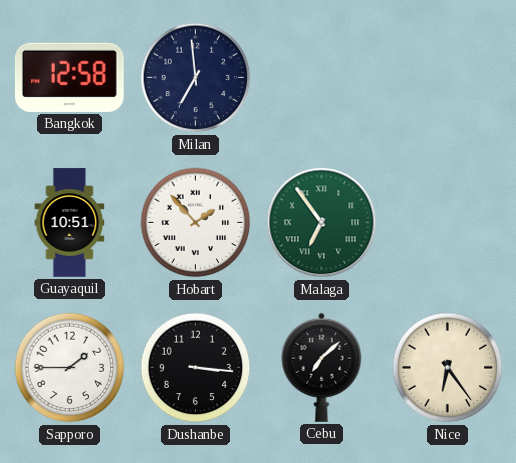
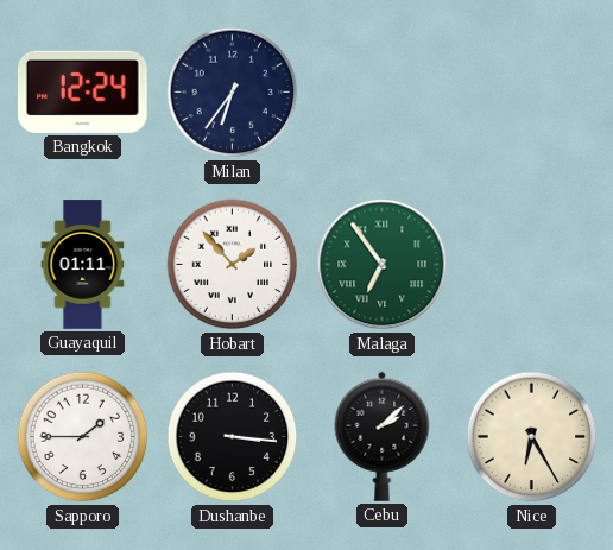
Bangkok: 12:58 -> 12:24 (82, 91)
Milan: 6:59 -> 6:36 (233, 93)
Guayaquil: 10:51 -> 01:11 (83, 265)
Cebu: 7:08 -> 2:08 (383, 436)
Nice: 6:24 -> 6:25 (532, 437)
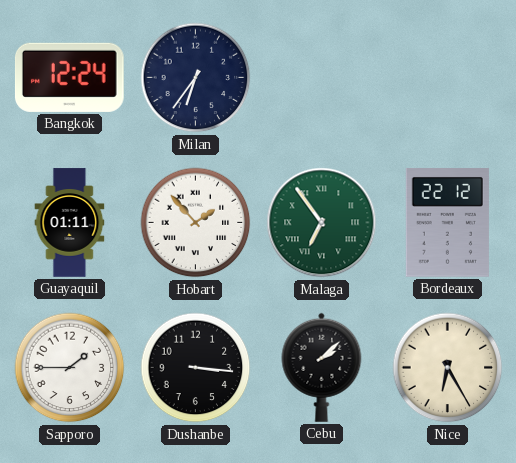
Bordeaux: none -> 22:12 (447, 223)
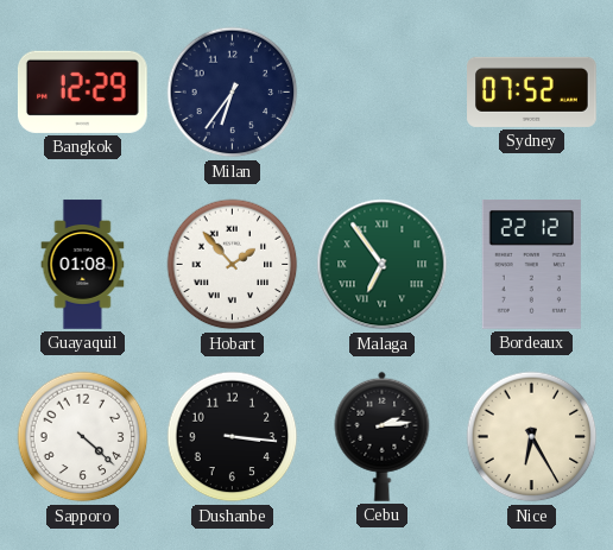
Bangkok: 12:24 -> 12:29 (82, 91)
Sydney: none -> 07:52 (532, 91)
Guayaquil: 01:11 -> 01:08 (83, 265)
Sapporo: 1:45 -> 4:22 (83, 437)
Cebu: 2:08 -> 2:14 (383, 436)
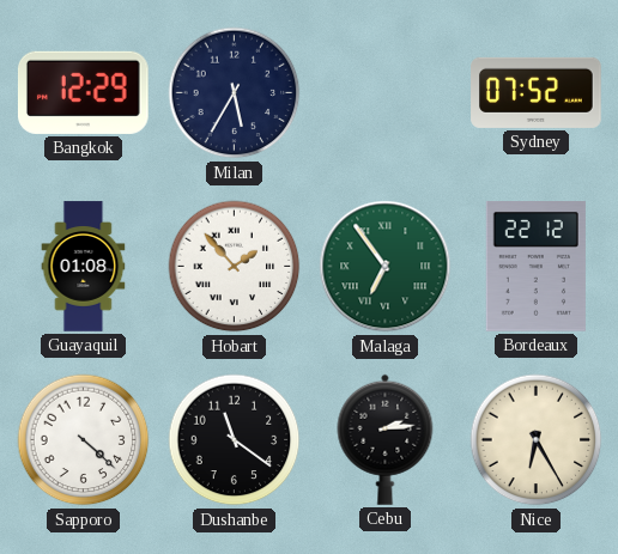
Milan: 6:36 -> 5:35 (235, 93)
Dushanbe: 3:16 -> 11:21 (235, 440)
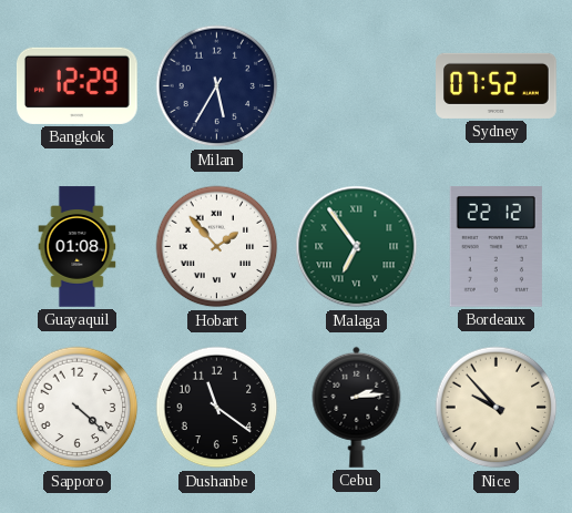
Nice: 6:25 -> 9:53 (497, 408)
